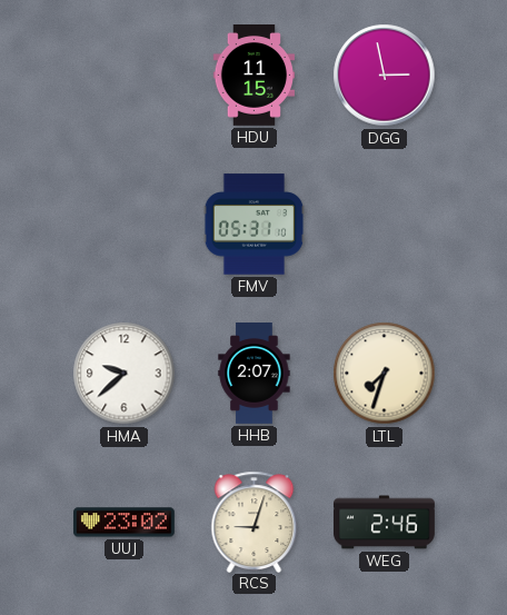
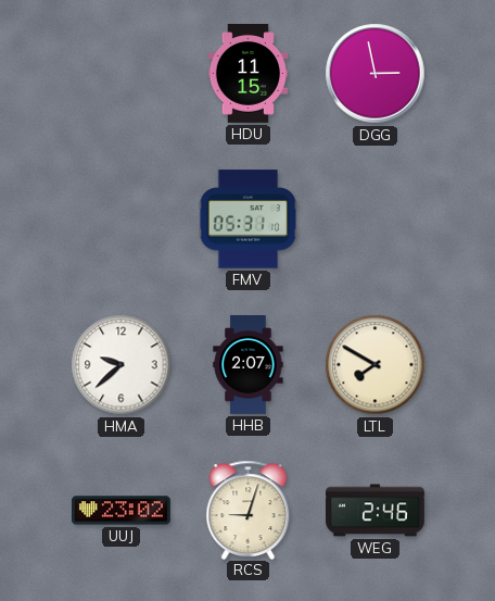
LTL: 7:33 -> 7:50 (376, 365)
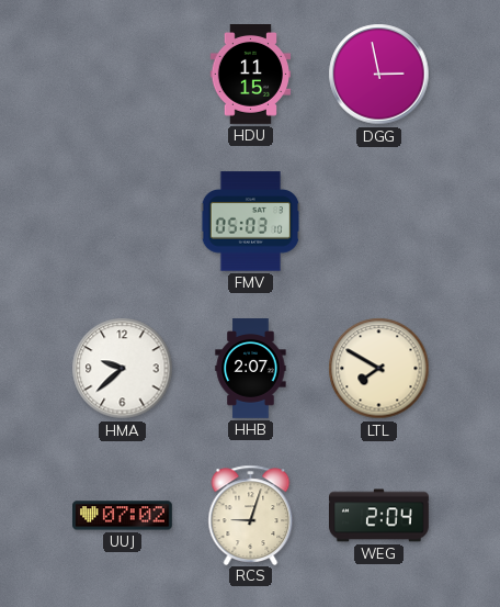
FMV: 05:31 -> 05:03 (251, 222)
UUJ: 23:02 -> 07:02 (123, 516)
WEG: 2:46 -> 2:04 (379, 516)
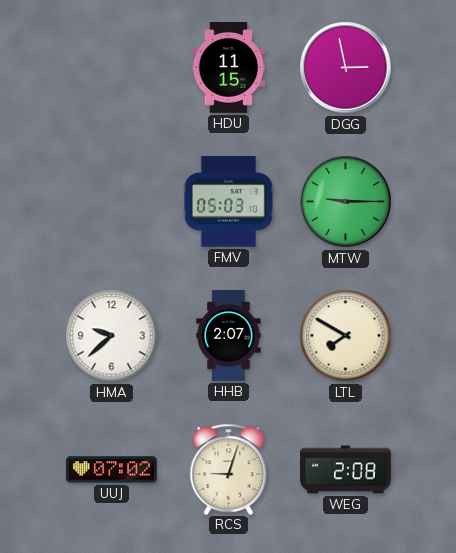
MTW: none -> 9:15 (346, 202)
WEG: 2:04 -> 2:08 (346, 470)
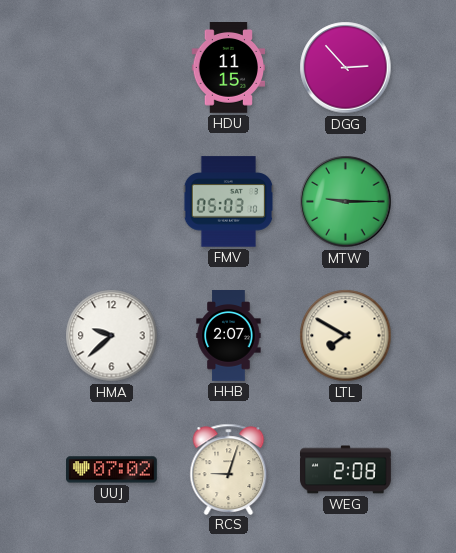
DGG: 2:58 -> 2:53 (346, 68)
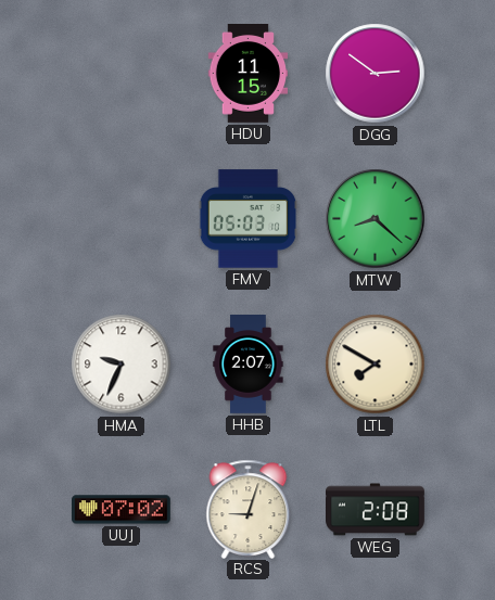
DGG: 2:53 -> 2:51 (376, 74)
MTW: 9:15 -> 8:22 (376, 219)
HMA: 9:38 -> 9:34 (122, 365)
